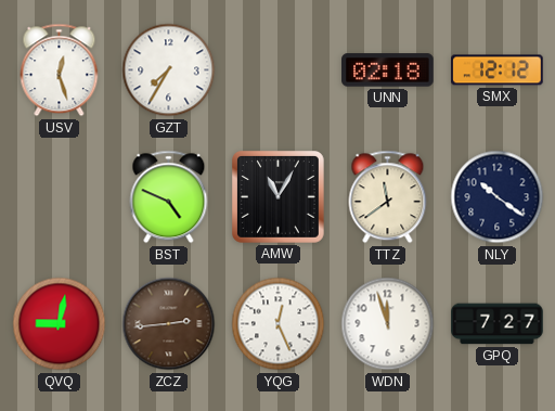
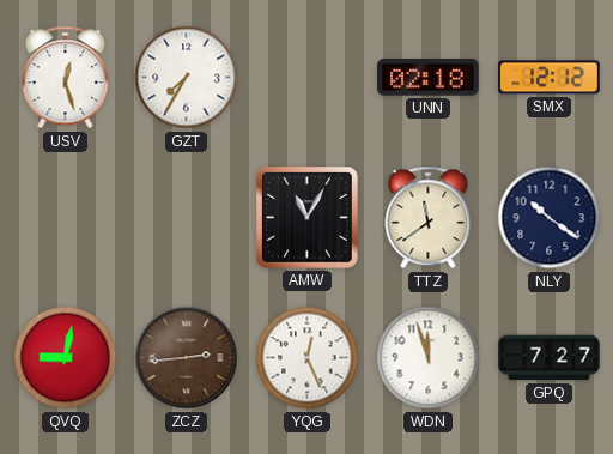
BST: 4:49 -> none (169, 197)
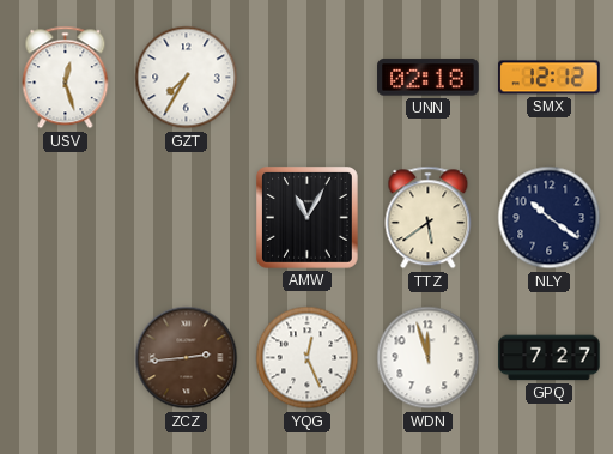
TTZ: 11:39 -> 5:39 (429, 218)
QVQ: 9:02 -> none (66, 358)
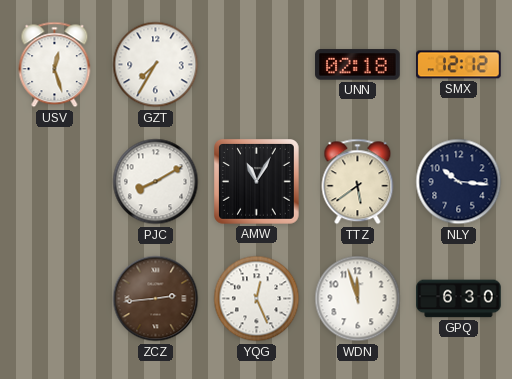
PJC: none -> 8:10 (156, 182)
NLY: 10:21 -> 10:16 (459, 182)
GPQ: 7:27 -> 6:30 (459, 299)
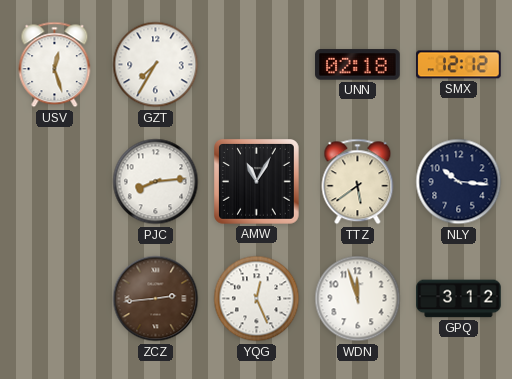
PJC: 8:10 -> 8:14 (156, 182)
GPQ: 6:30 -> 3:12 (459, 299)
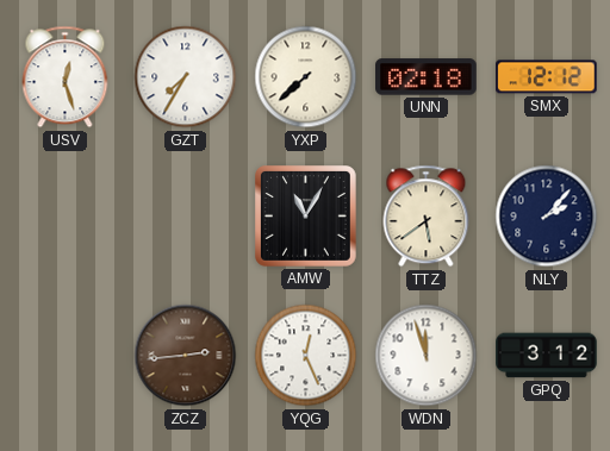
YXP: none -> 7:38 (306, 77)
PJC: 8:14 -> none (156, 182)
NLY: 10:16 -> 2:07 (547, 217)
